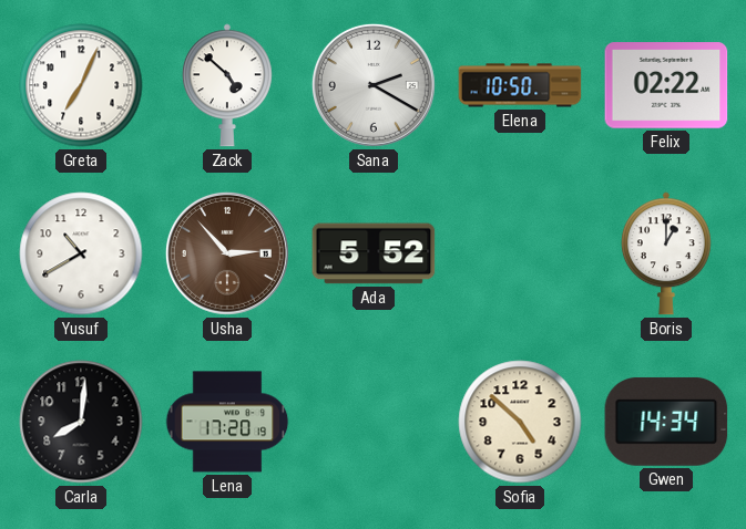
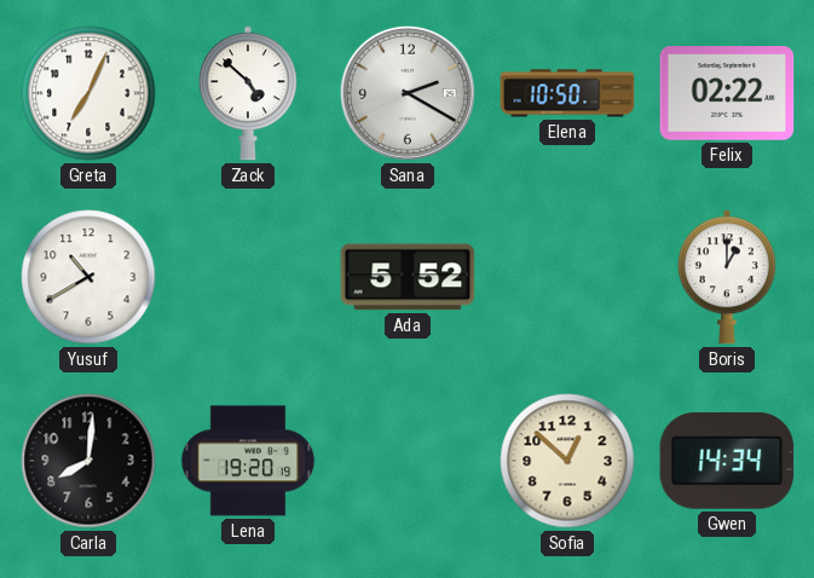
Usha: 2:53 -> none (227, 253)
Lena: 17:20 -> 19:20 (248, 461)
Sofia: 4:52 -> 12:52 (567, 461)
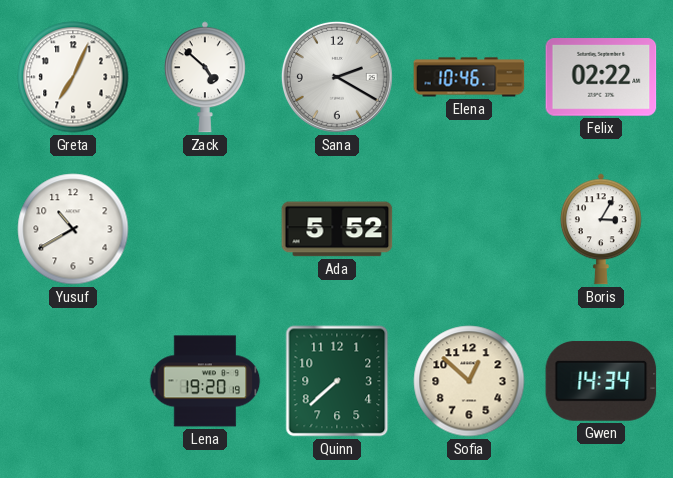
Elena: 10:50 -> 10:46 (469, 77)
Boris: 1:00 -> 3:05 (601, 229)
Carla: 8:01 -> none (88, 461)
Quinn: none -> 7:38 (337, 381)
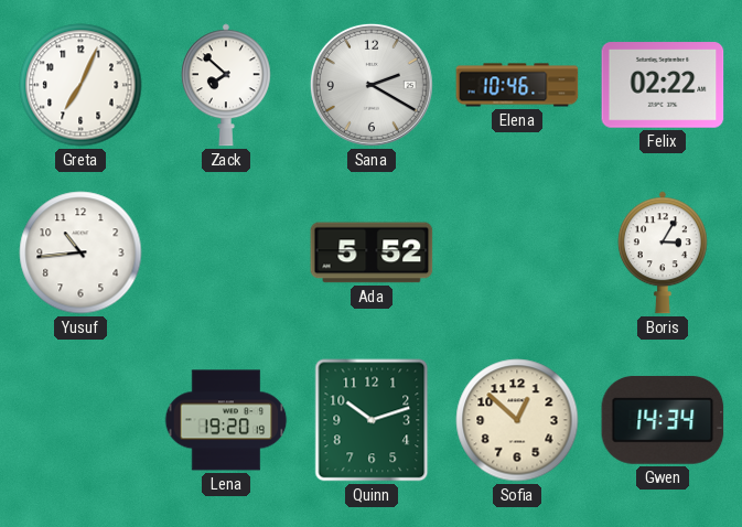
Zack: 4:52 -> 7:52 (226, 85)
Yusuf: 10:40 -> 10:44 (80, 252)
Quinn: 7:38 -> 10:12 (372, 420)
